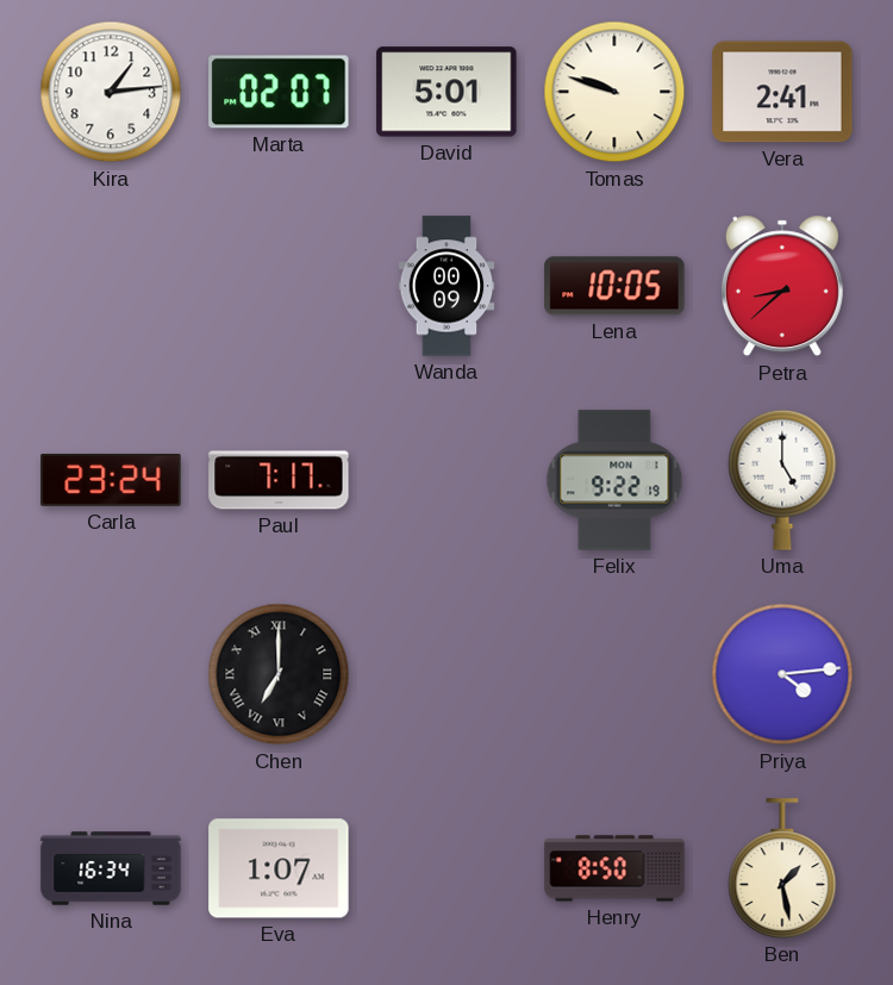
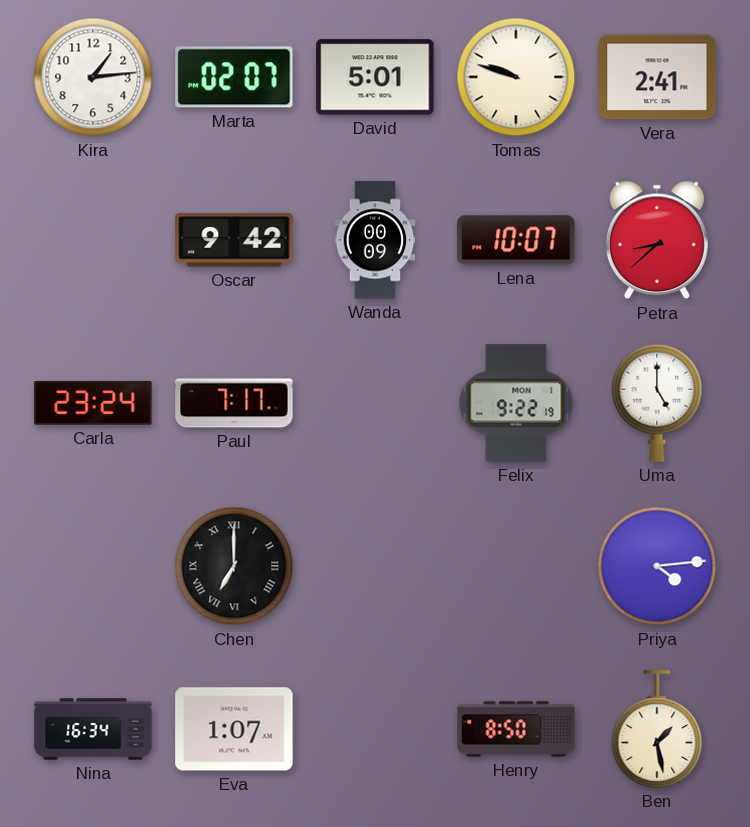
Oscar: none -> 9:42 (234, 240)
Lena: 10:05 -> 10:07 (516, 240)
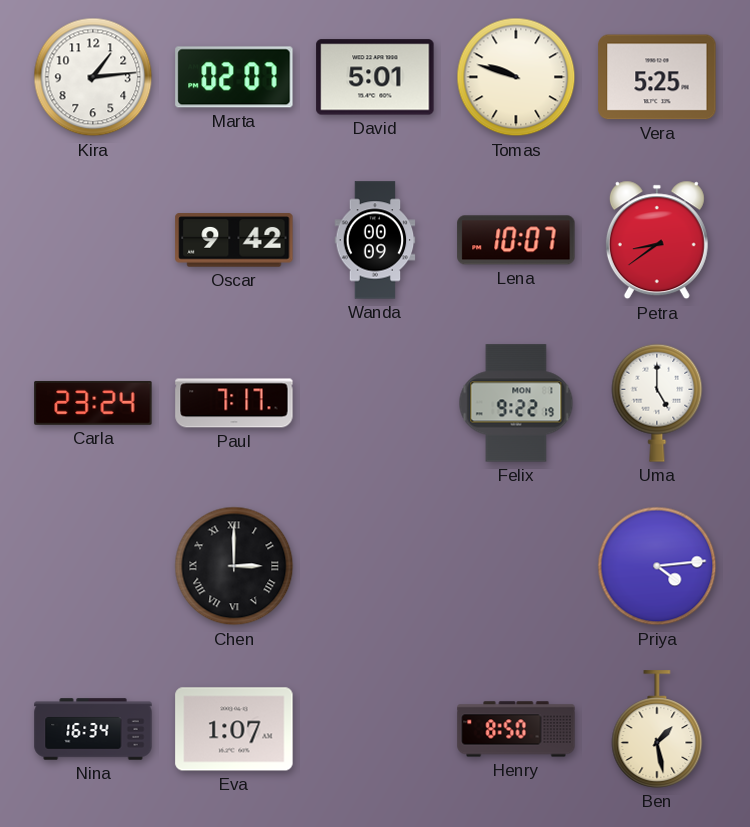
Vera: 2:41 -> 5:25 (657, 77)
Petra: 8:38 -> 8:39 (657, 240)
Chen: 7:00 -> 3:00 (234, 566)
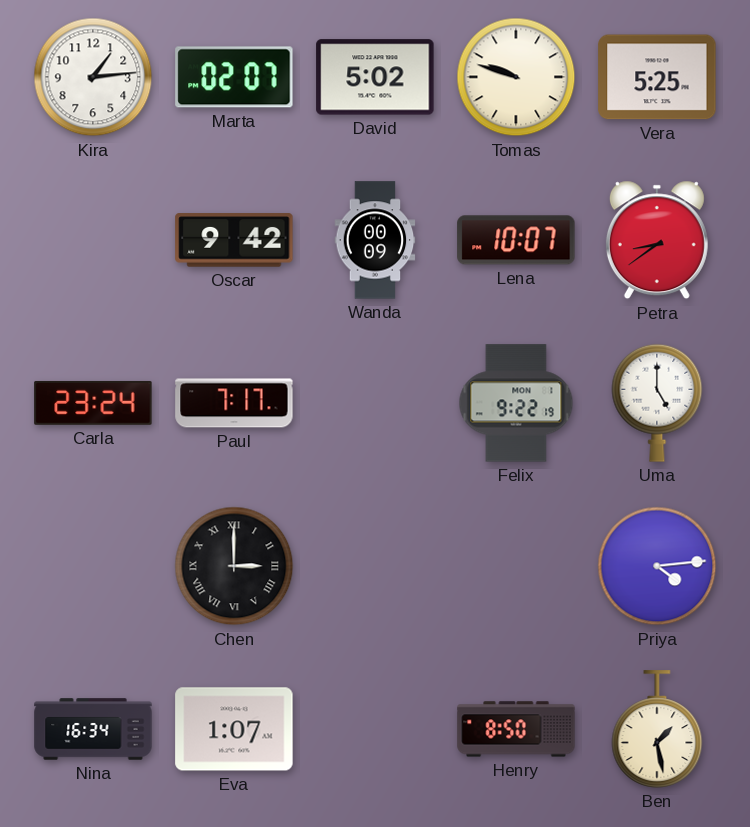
David: 5:01 -> 5:02 (375, 77)
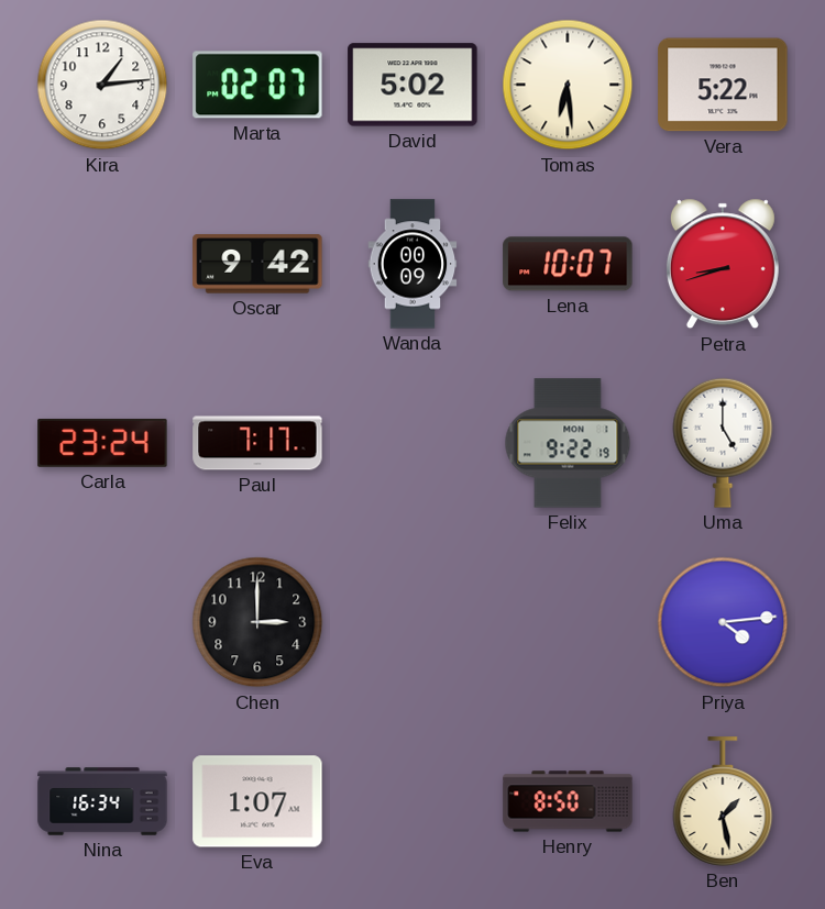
Tomas: 9:48 -> 6:29 (568, 85)
Vera: 5:25 -> 5:22 (723, 85)
Petra: 8:39 -> 8:42 (723, 264)
Chen numerals: Roman -> Arabic (257, 622)
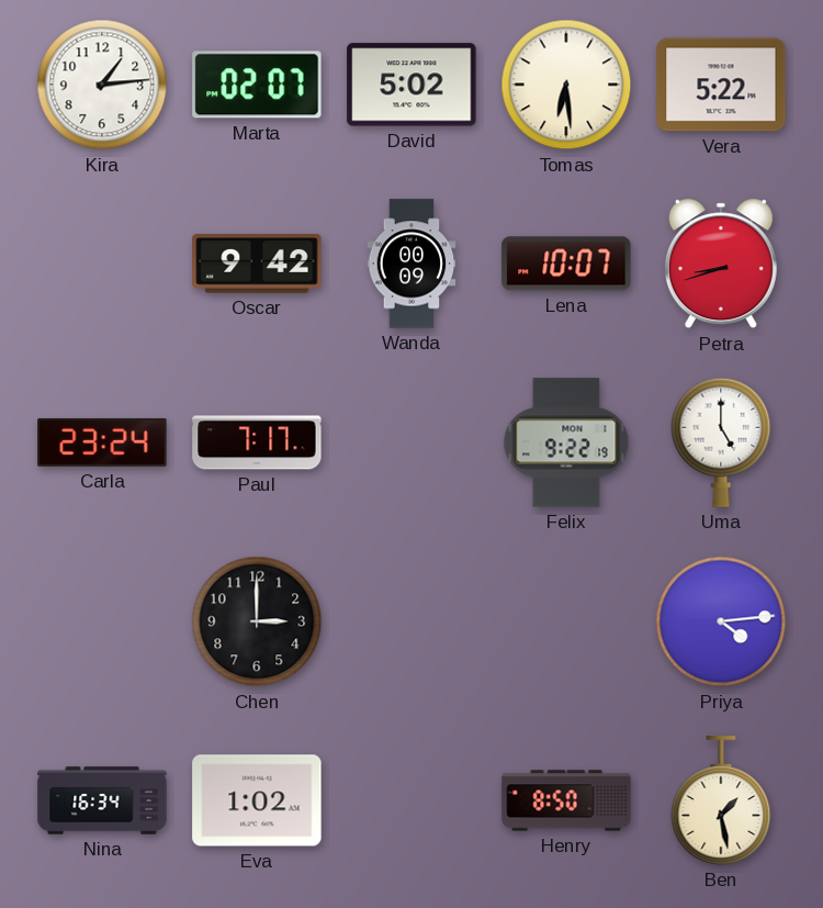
Eva: 1:07 -> 1:02 (257, 800)
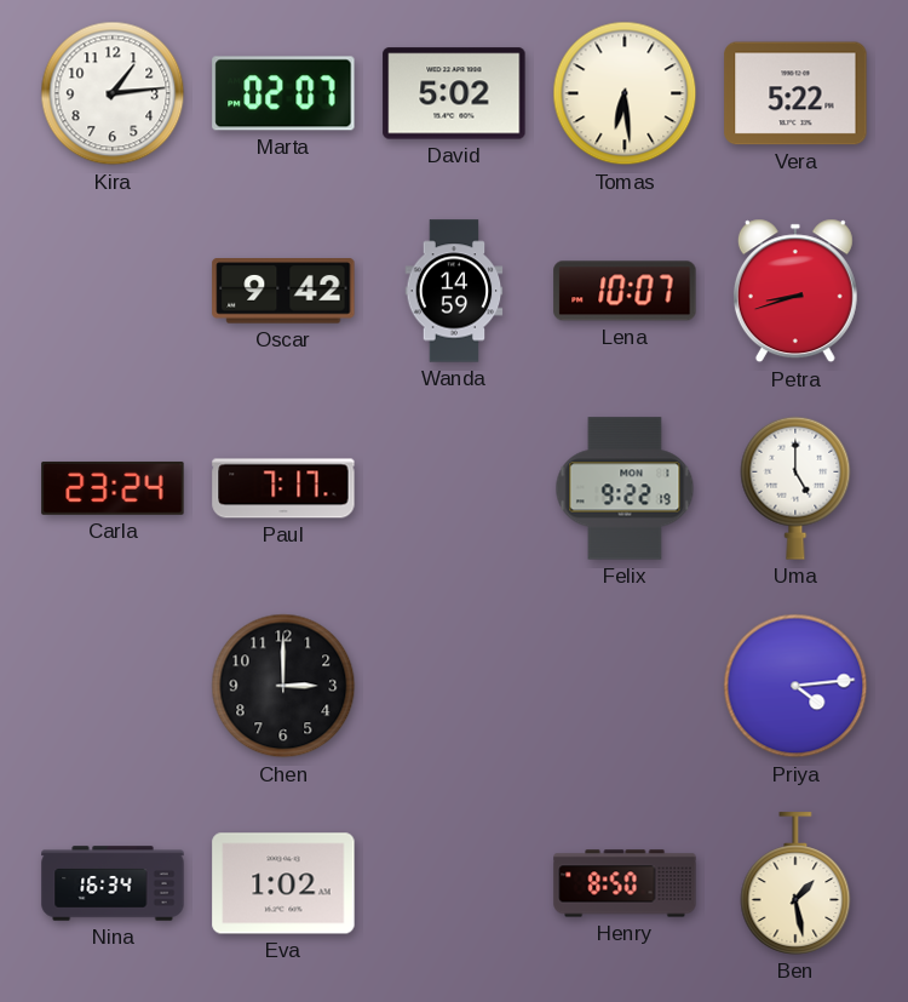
Wanda: 00:09 -> 14:59 (454, 291)
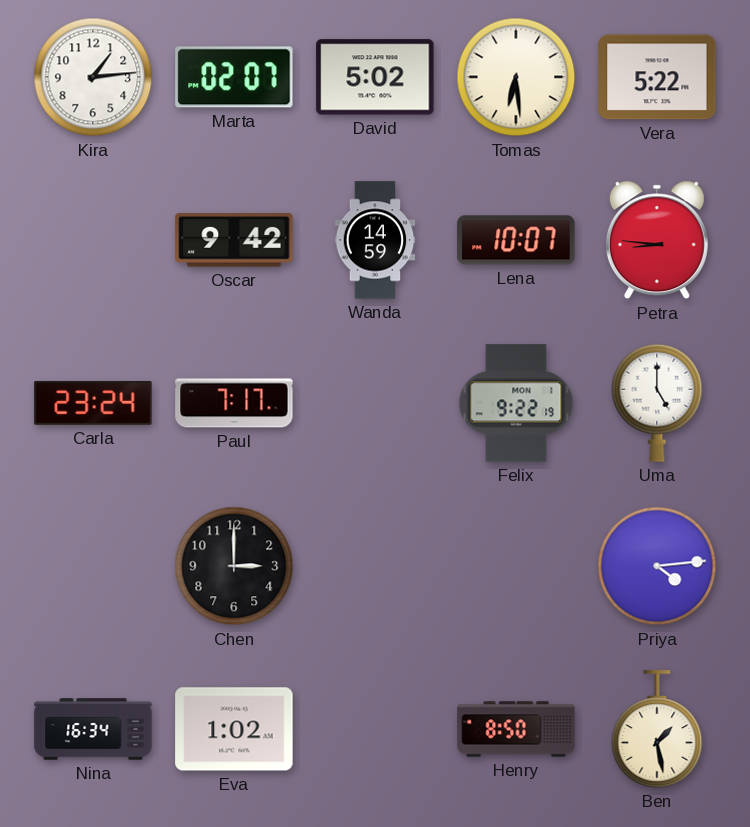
Petra: 8:42 -> 8:46 (657, 240)
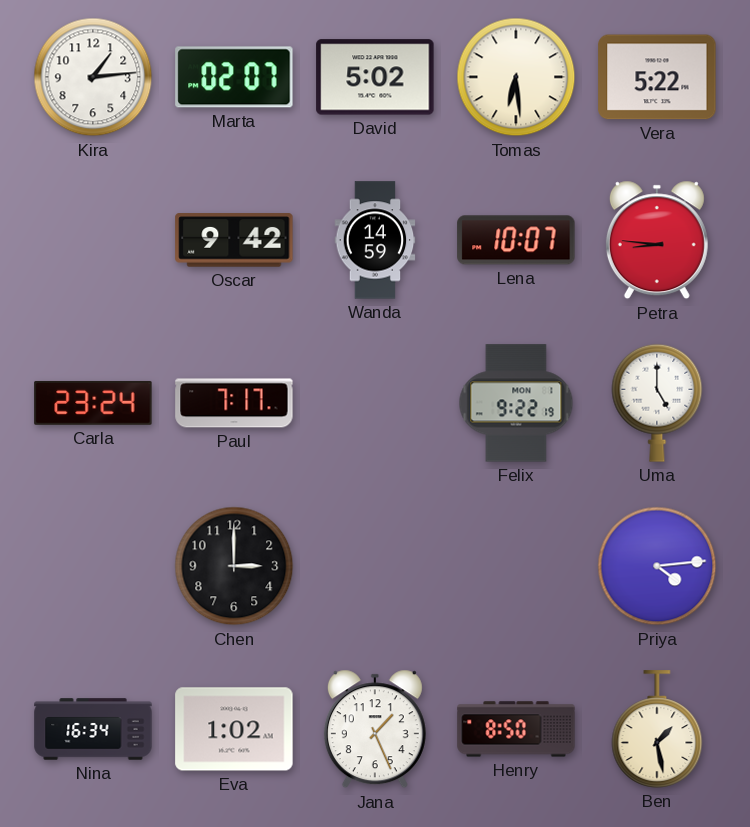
Jana: none -> 1:26 (375, 729)
